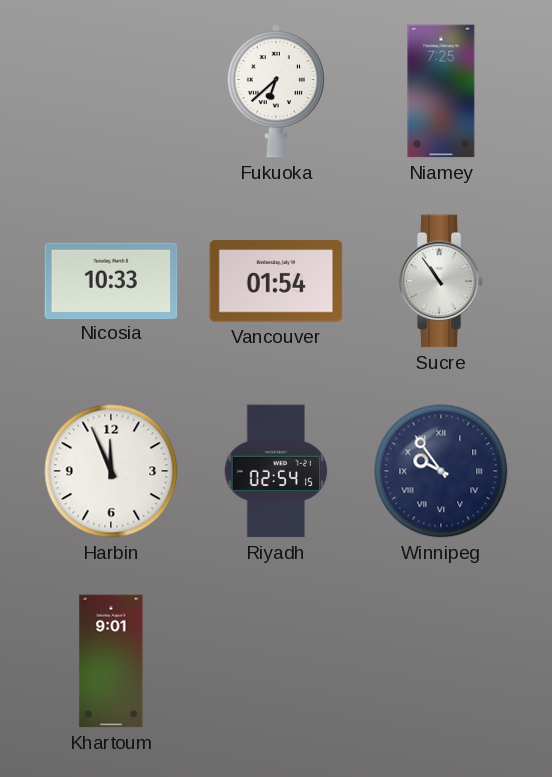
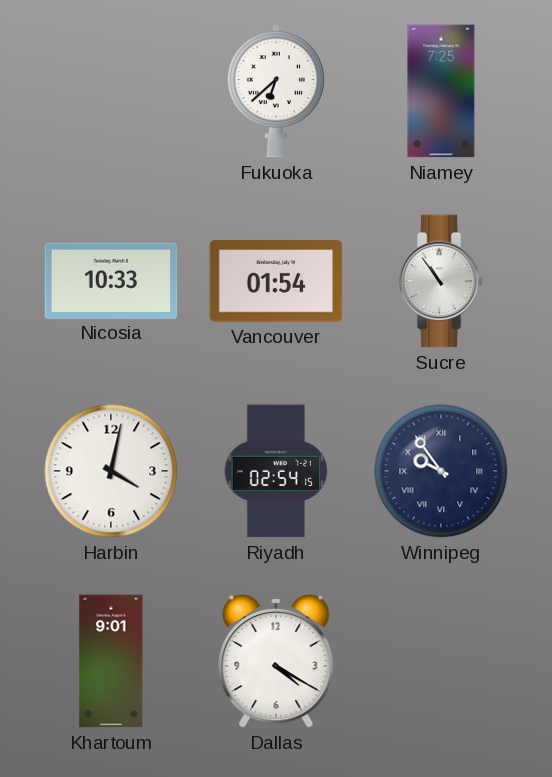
Harbin: 11:56 -> 4:02 (111, 471)
Dallas: none -> 4:20 (276, 661)
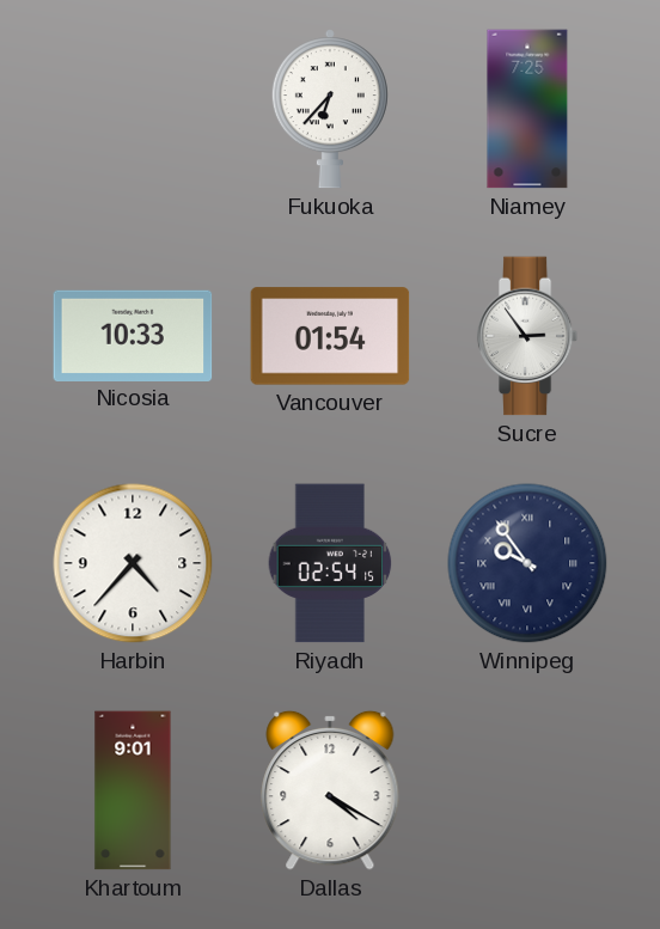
Fukuoka: 6:38 -> 6:37 (330, 109)
Sucre: 10:54 -> 2:54 (527, 336)
Harbin: 4:02 -> 4:37 (133, 563)
